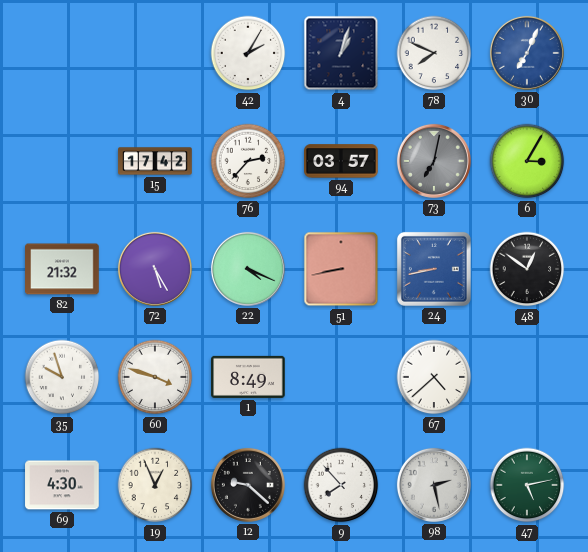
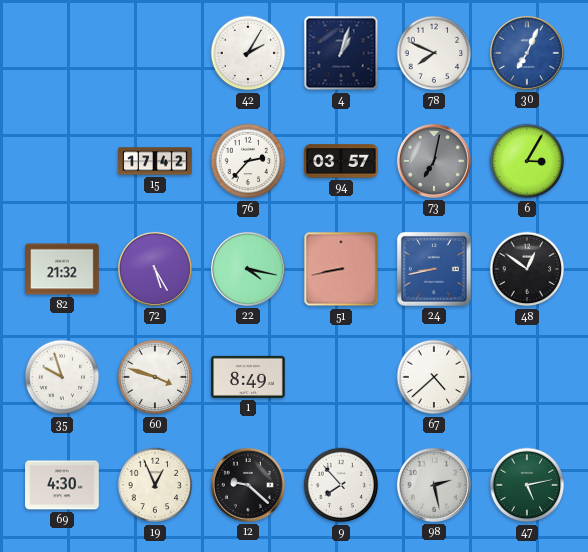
22: 4:19 -> 4:17 (248, 269)
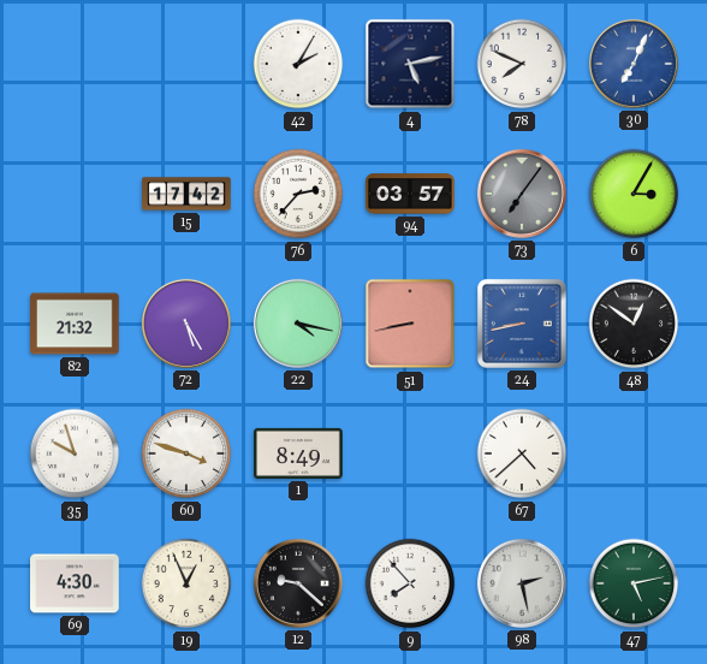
4: 1:03 -> 5:13 (410, 64)
73: 7:02 -> 7:06 (522, 194)
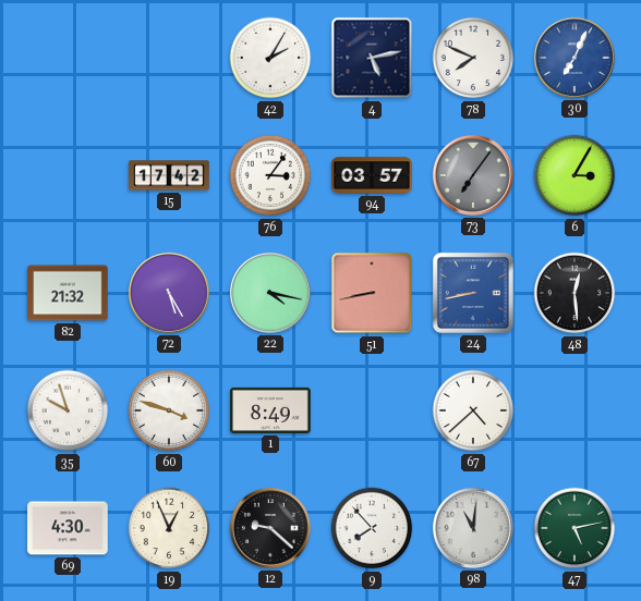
76: 2:37 -> 3:06 (270, 175)
48: 12:51 -> 12:29 (575, 293)
98: 2:28 -> 11:01 (473, 528)
